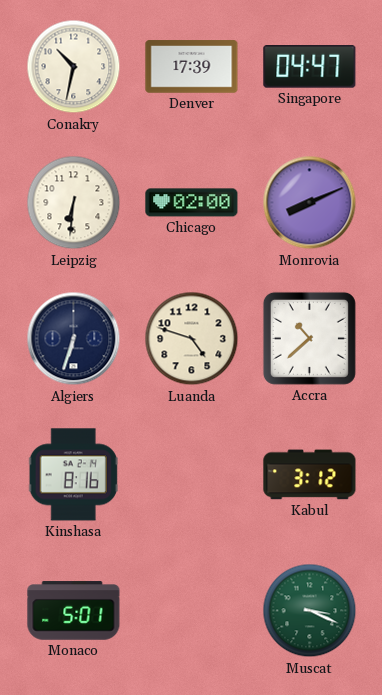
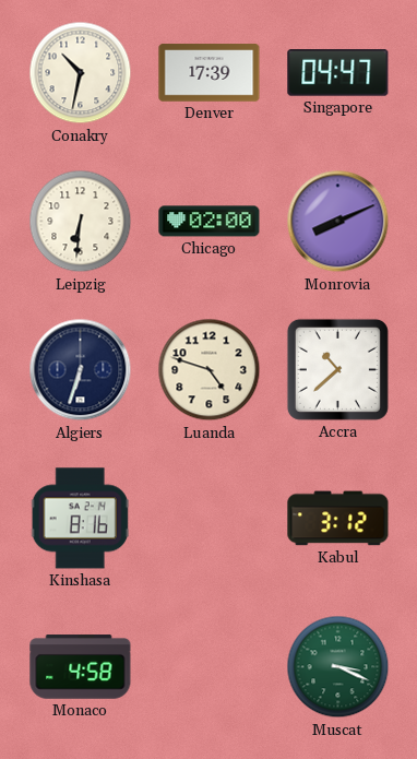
Monaco: 5:01 -> 4:58 (81, 667)
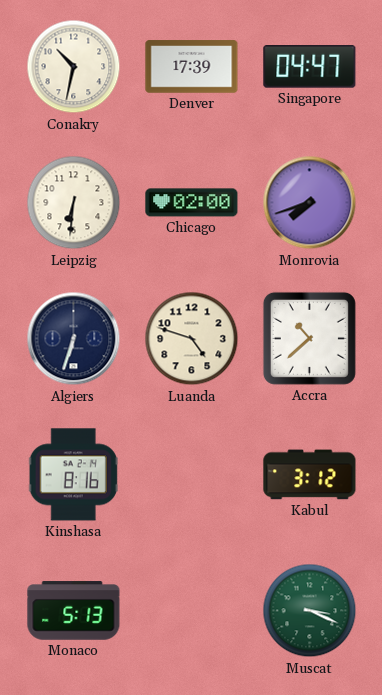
Monrovia: 8:11 -> 7:42 (310, 203)
Monaco: 4:58 -> 5:13 (74, 611)
